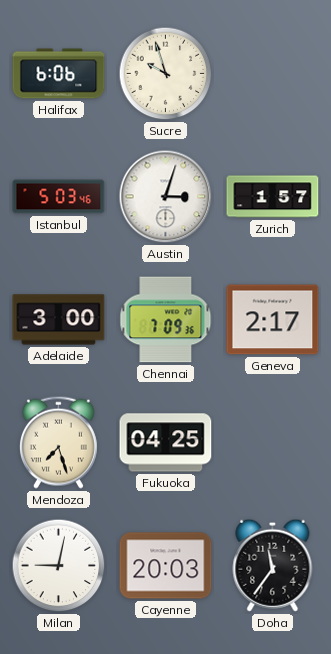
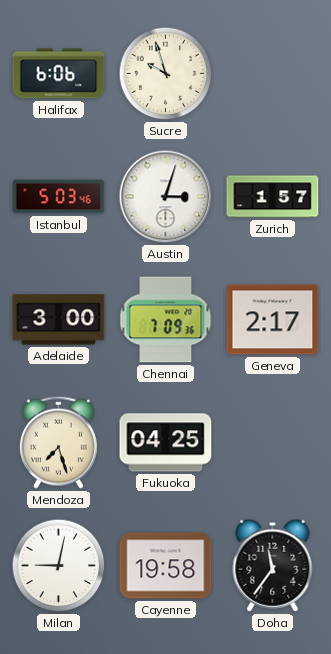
Cayenne: 20:03 -> 19:58 (166, 566)
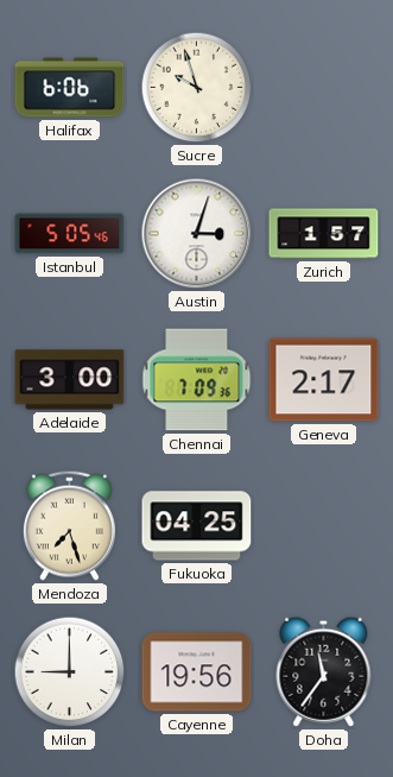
Istanbul: 5:03 -> 5:05 (70, 234)
Milan: 9:02 -> 9:00 (70, 672)
Cayenne: 19:58 -> 19:56 (197, 672)
